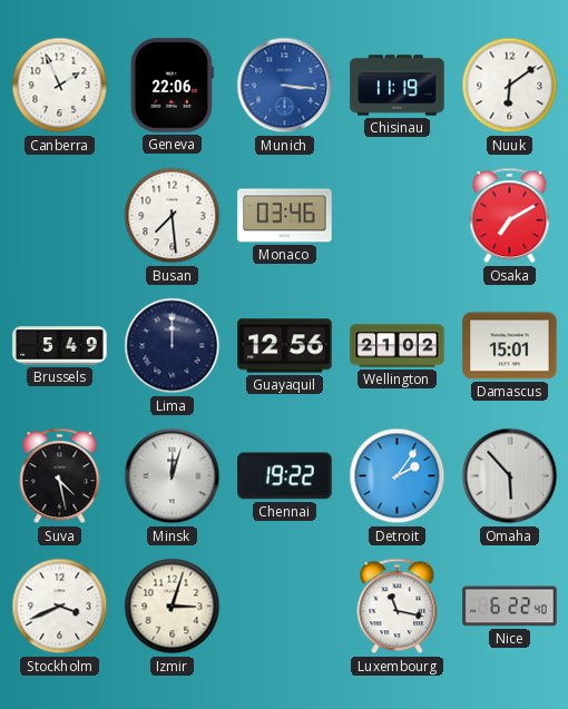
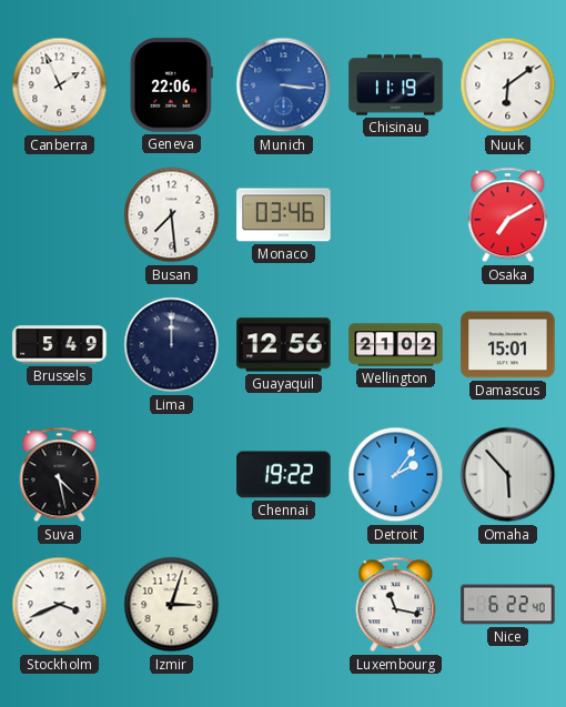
Minsk: 12:03 -> none (173, 476)
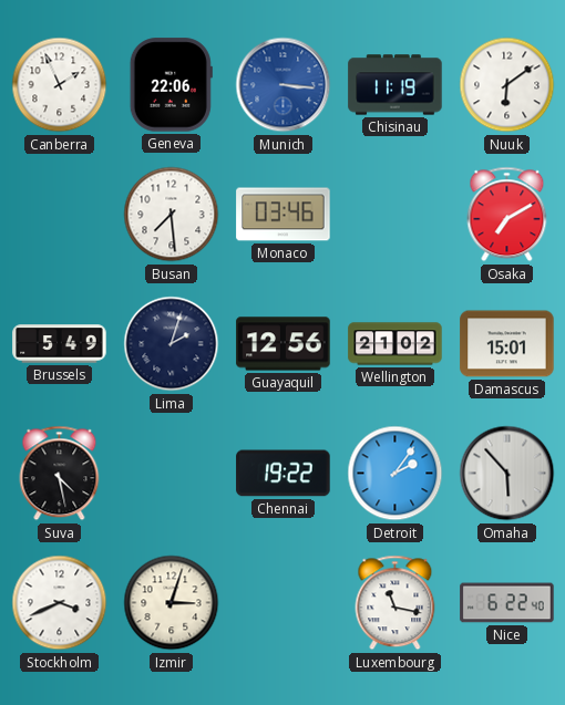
Lima: 12:00 -> 2:03 (172, 344)
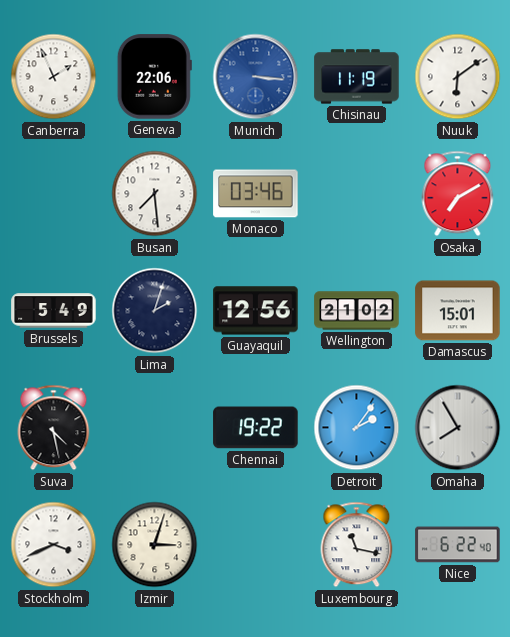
Omaha: 5:53 -> 7:55 (458, 428)
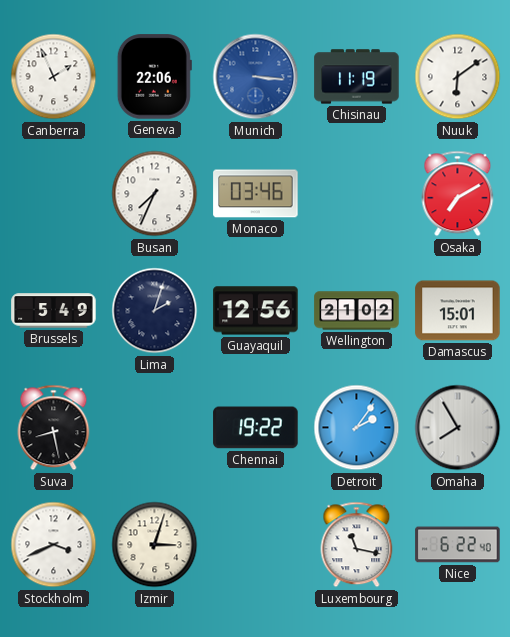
Busan: 7:29 -> 7:34 (155, 194)
Suva: 4:28 -> 8:28 (54, 428)
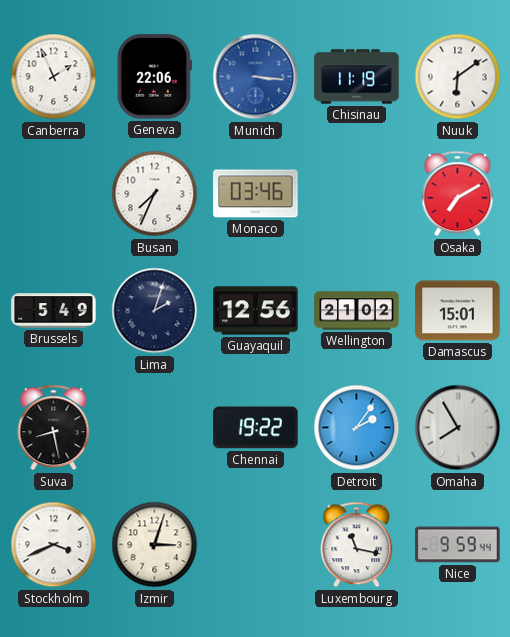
Nice: 6:22 -> 9:59 (458, 545)
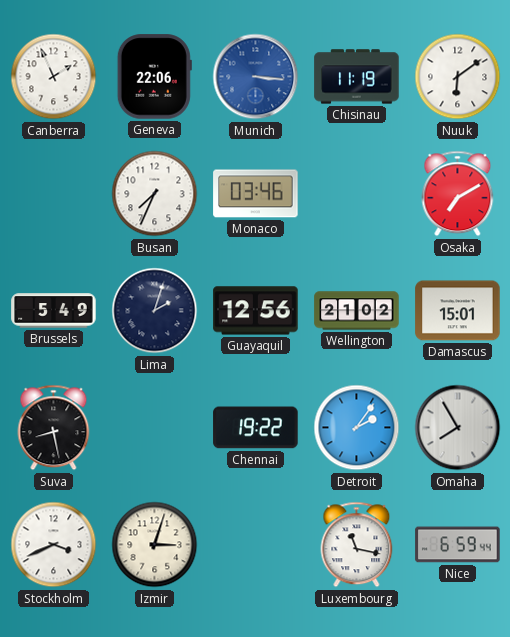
Nice: 9:59 -> 6:59 (458, 545)
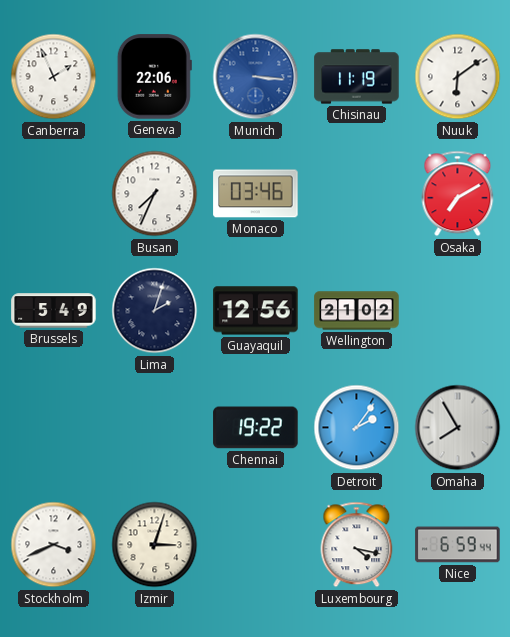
Damascus: 15:01 -> none (458, 311)
Suva: 8:28 -> none (54, 428)
Luxembourg: 11:17 -> 4:17 (357, 545)
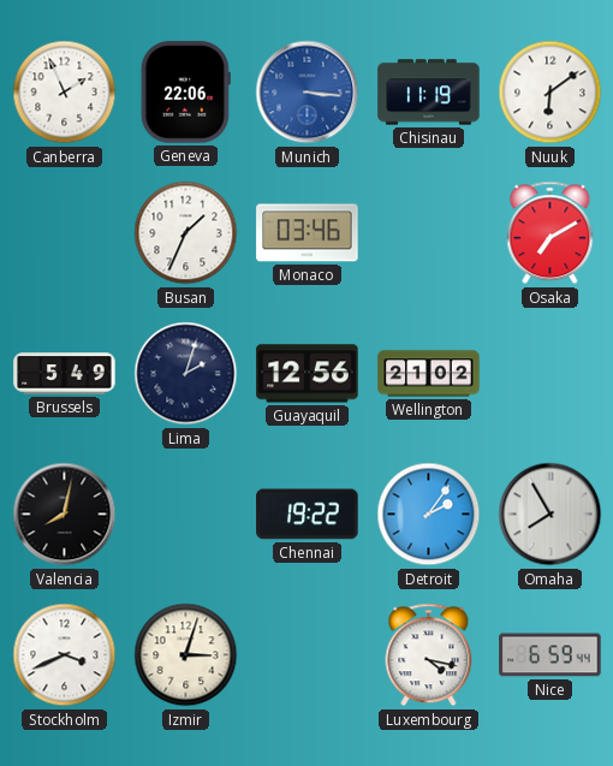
Busan: 7:34 -> 1:34 (186, 233)
Valencia: none -> 8:02 (65, 515)
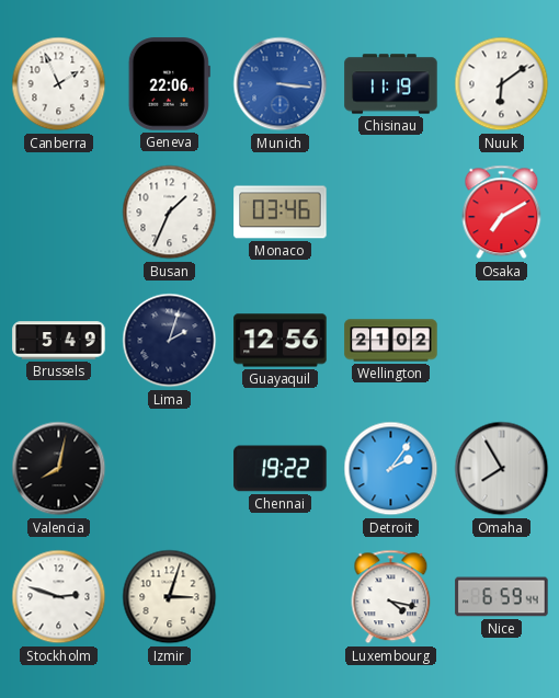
Stockholm: 3:41 -> 2:48 (59, 597)
